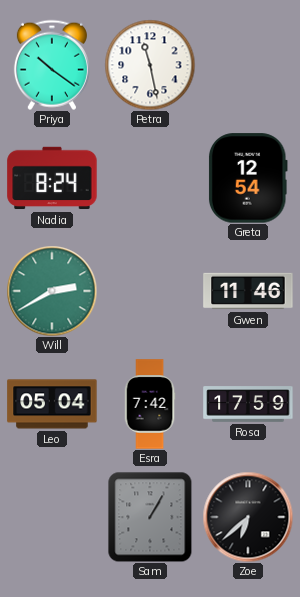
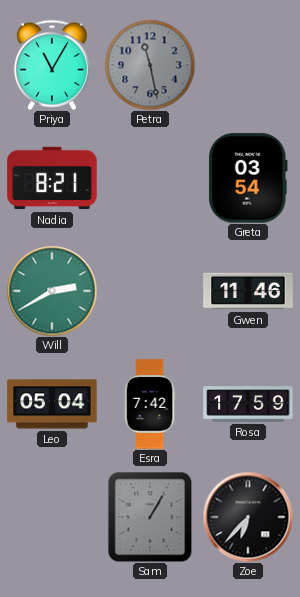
Priya: 10:21 -> 11:05 (52, 65)
Petra dial: white -> grey (150, 65)
Nadia: 8:24 -> 8:21 (52, 178)
Greta: 12:54 -> 03:54 (248, 178)
Zoe: 6:38 -> 6:37 (248, 517)
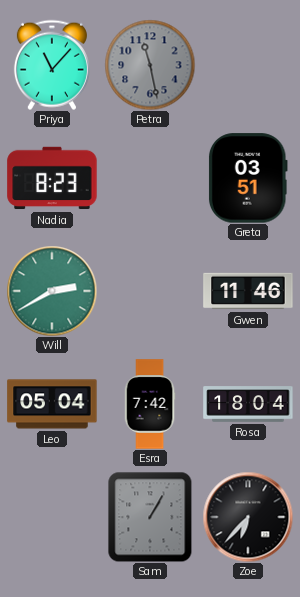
Priya: 11:05 -> 11:07 (52, 65)
Nadia: 8:21 -> 8:23 (52, 178)
Greta: 03:54 -> 03:51 (248, 178)
Rosa: 17:59 -> 18:04 (248, 404)
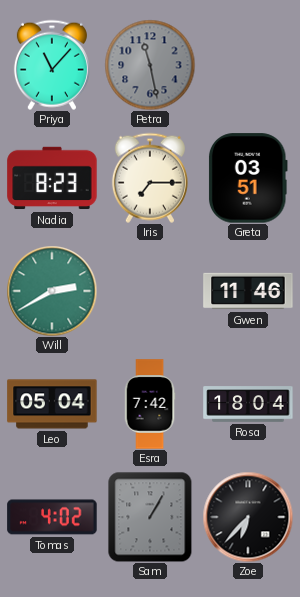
Iris: none -> 7:15 (150, 178)
Tomas: none -> 4:02 (52, 517)
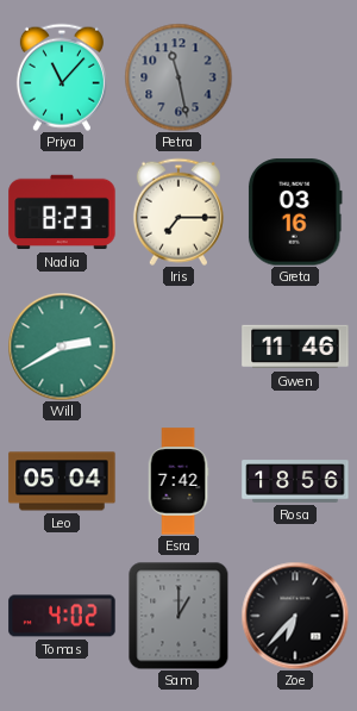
Greta: 03:51 -> 03:16 (295, 212)
Rosa: 18:04 -> 18:56 (295, 481)
Sam: 1:05 -> 1:00 (178, 616)
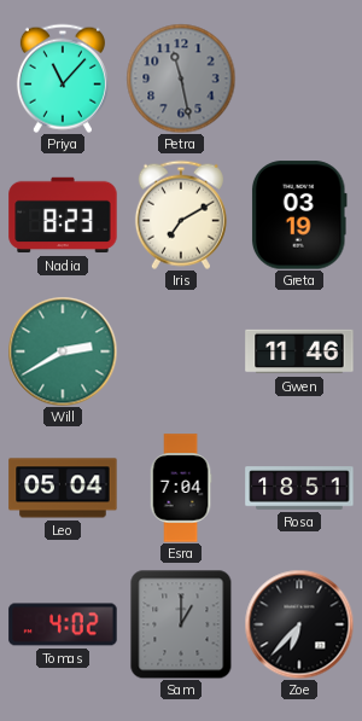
Iris: 7:15 -> 7:10 (181, 215)
Greta: 03:16 -> 03:19 (299, 215)
Esra: 7:42 -> 7:04 (181, 488)
Rosa: 18:56 -> 18:51 (299, 488)
